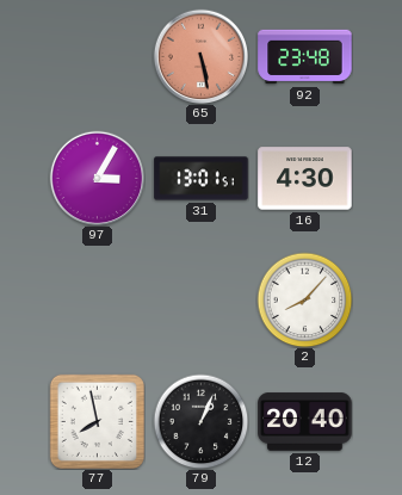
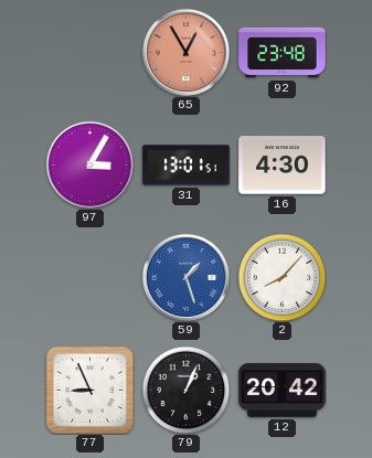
65: 5:28 -> 12:55 (185, 52)
59: none -> 1:27 (185, 277)
77: 7:58 -> 8:56 (89, 390)
12: 20:40 -> 20:42 (283, 391)
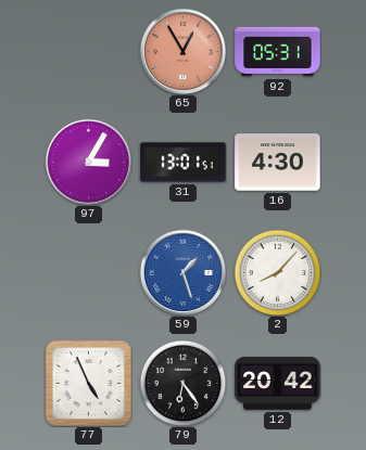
92: 23:48 -> 05:31 (278, 52)
77: 8:56 -> 4:56 (88, 383)
79: 1:04 -> 6:24 (182, 383)
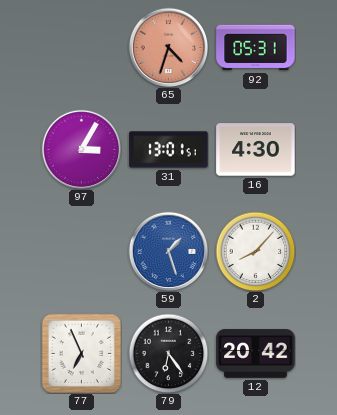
65: 12:55 -> 4:33 (168, 47)
77: 4:56 -> 6:56 (81, 353)
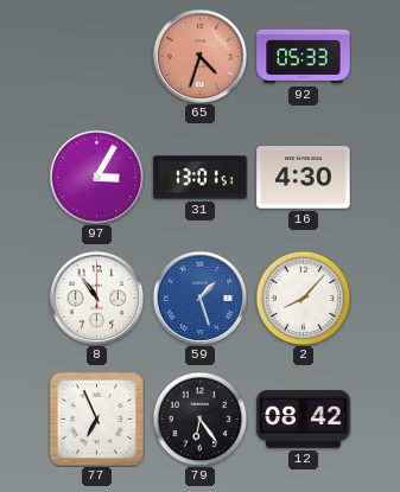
92: 05:31 -> 05:33 (304, 57)
8: none -> 10:54 (96, 298)
12: 20:42 -> 08:42 (304, 420)
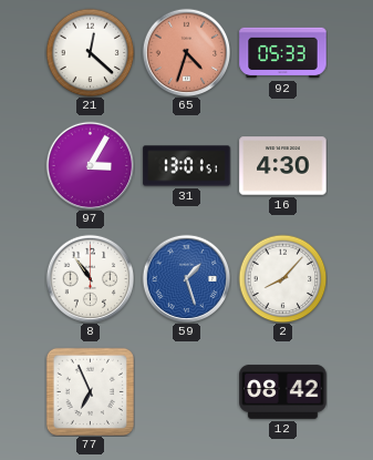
21: none -> 12:22 (90, 52)
79: 6:24 -> none (199, 418)
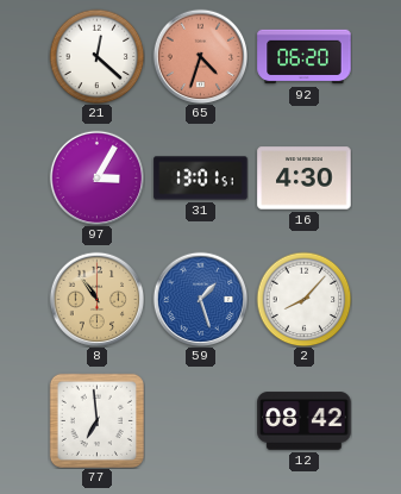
92: 05:33 -> 06:20 (305, 57)
8 dial: white -> champagne (96, 299)
77: 6:56 -> 6:59 (96, 420)
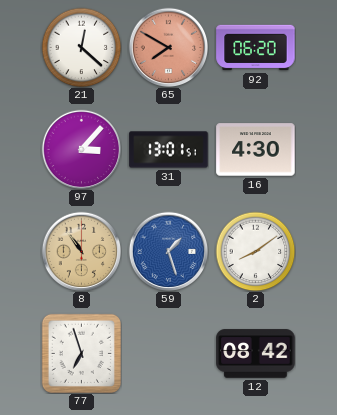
65: 4:33 -> 7:50 (168, 47)
97: 3:05 -> 3:07 (81, 149)
2: 8:07 -> 8:09 (255, 251)
77: 6:59 -> 6:57 (81, 353)
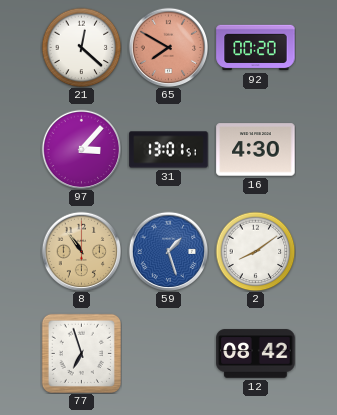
92: 06:20 -> 00:20 (256, 48)
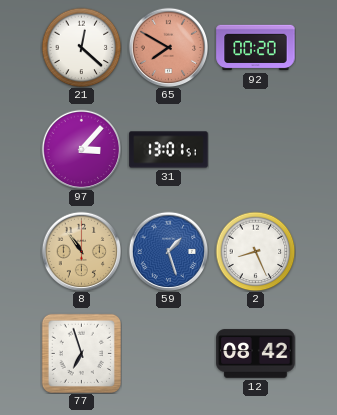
16: 4:30 -> none (256, 150)
2: 8:09 -> 8:26 (255, 251)
